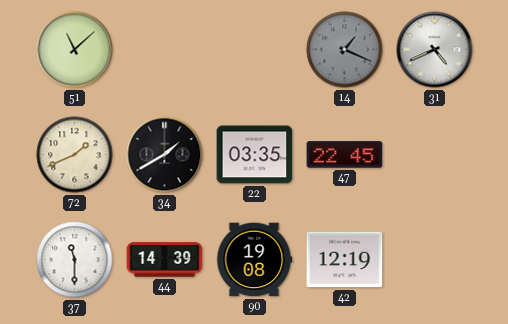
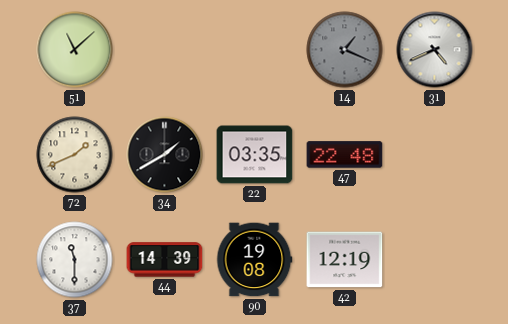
47: 22:45 -> 22:48 (345, 155)
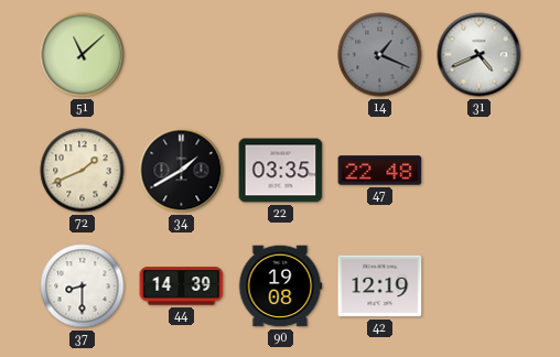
37: 11:30 -> 8:30 (83, 286)
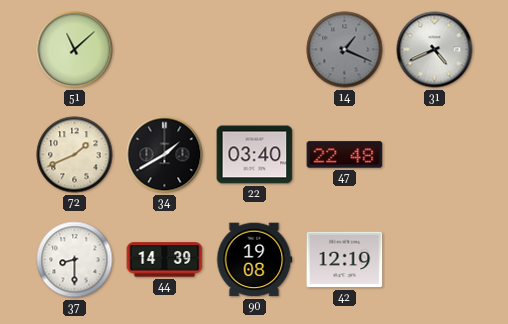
22: 03:35 -> 03:40 (255, 155)
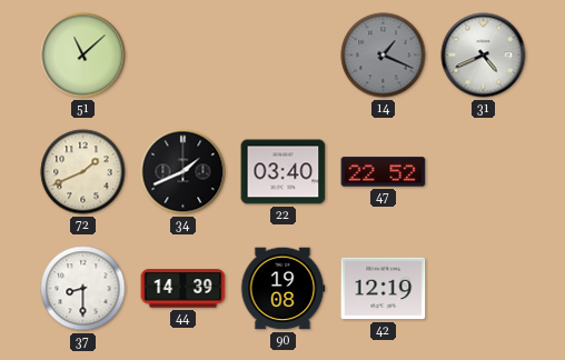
34: 1:40 -> 1:41 (184, 172)
47: 22:48 -> 22:52 (384, 172)
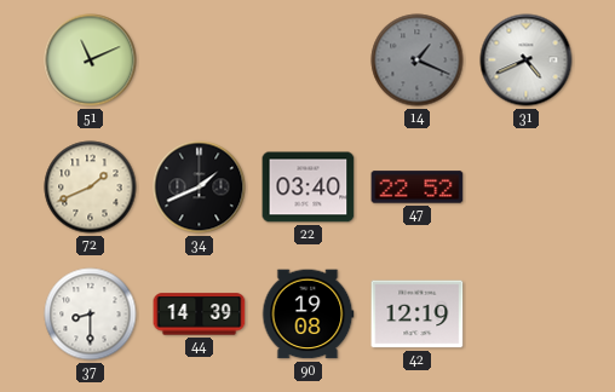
51: 11:08 -> 11:11 (91, 60)
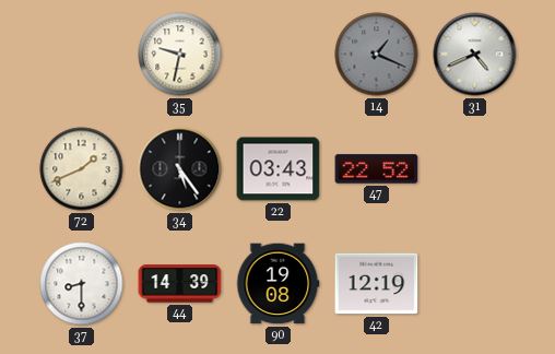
51: 11:11 -> none (91, 60)
35: none -> 9:32 (180, 55)
34: 1:41 -> 5:24 (180, 169)
22: 03:40 -> 03:43 (279, 169)
